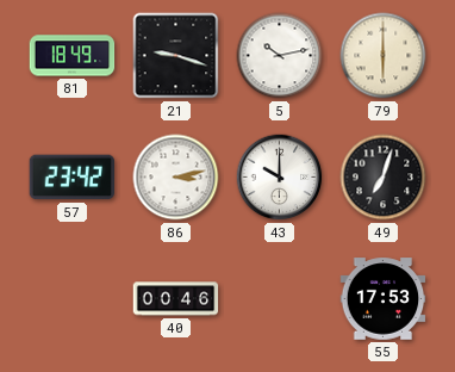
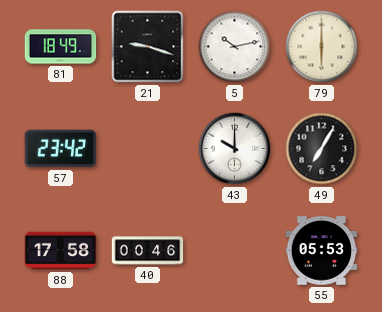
86: 3:13 -> none (176, 178)
49: 7:03 -> 7:05 (322, 149)
88: none -> 17:58 (61, 251)
55: 17:53 -> 05:53 (322, 251)
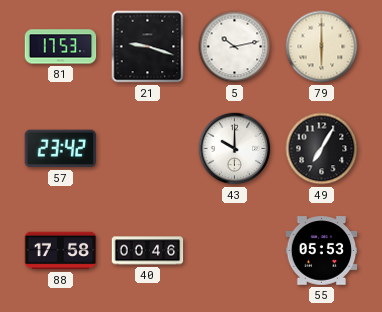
81: 18:49 -> 17:53 (61, 47)
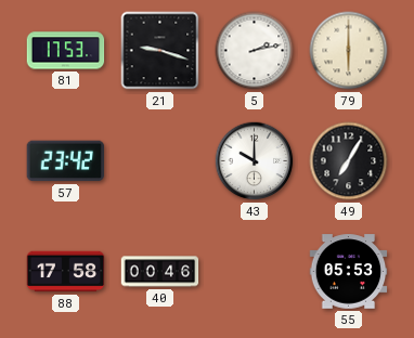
5: 10:13 -> 2:13 (255, 51)
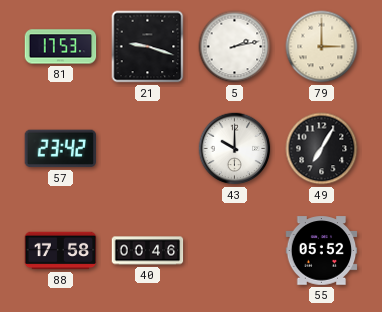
79: 6:00 -> 3:00 (322, 47)
55: 05:53 -> 05:52 (322, 251)
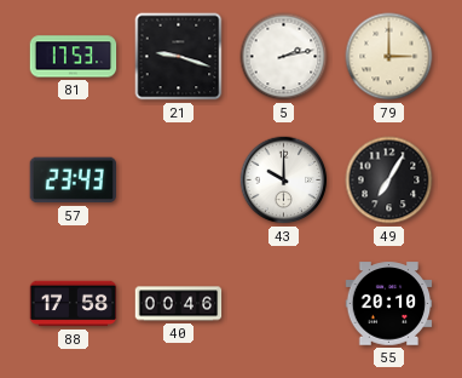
57: 23:42 -> 23:43 (74, 181)
55: 05:52 -> 20:10 (389, 304)
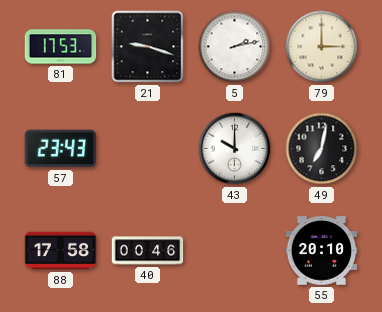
49: 7:05 -> 7:02 (322, 149)
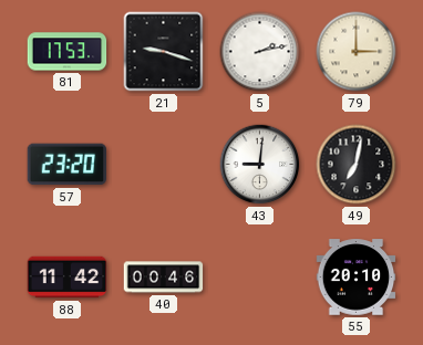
57: 23:43 -> 23:20 (68, 165)
43: 10:00 -> 9:01 (260, 165)
88: 17:58 -> 11:42 (68, 278)
